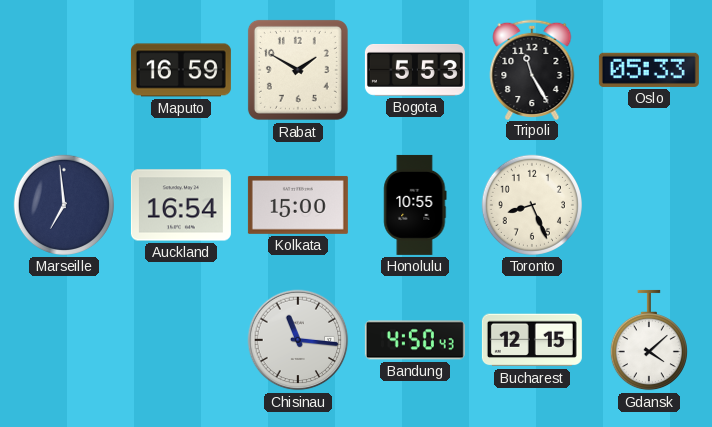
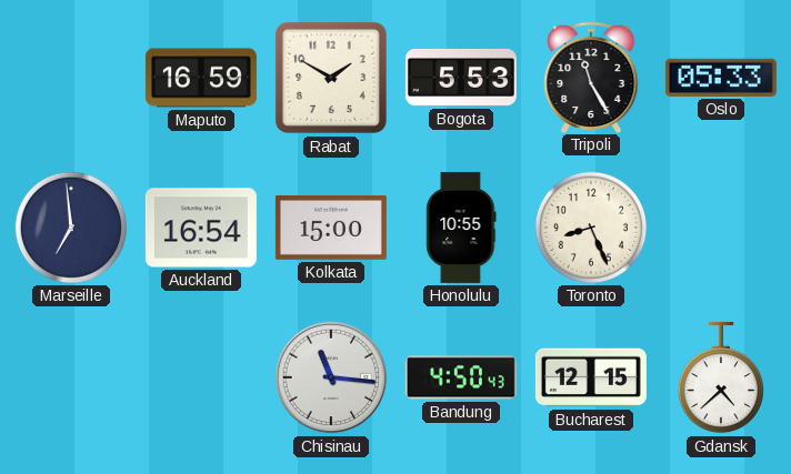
Gdansk: 4:08 -> 4:38 (721, 377)
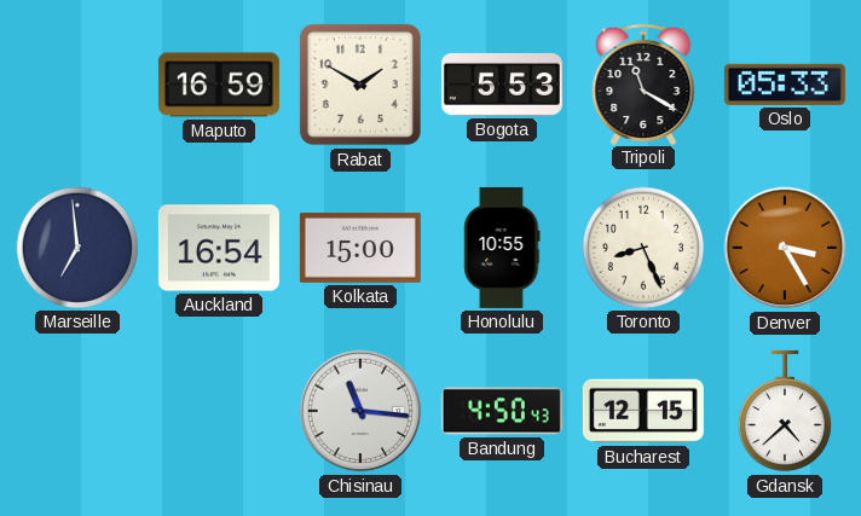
Tripoli: 11:25 -> 11:20 (643, 83)
Denver: none -> 3:25 (785, 248)
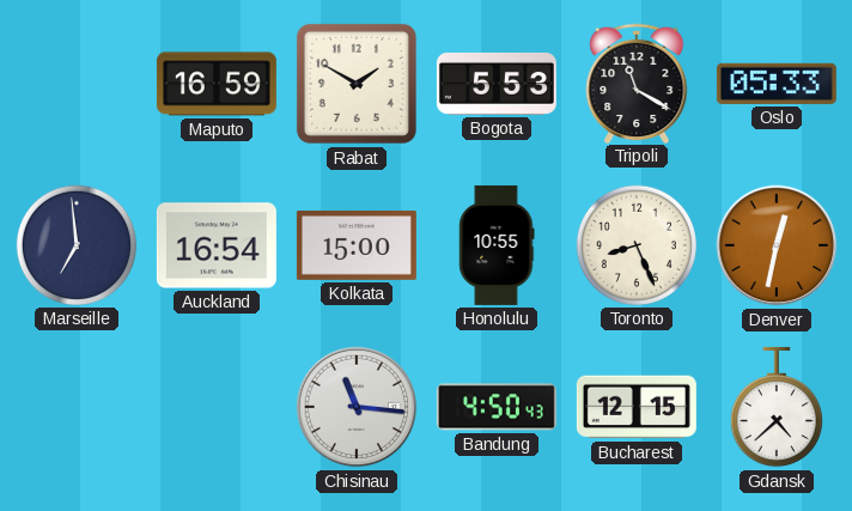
Denver: 3:25 -> 12:32 (777, 245)
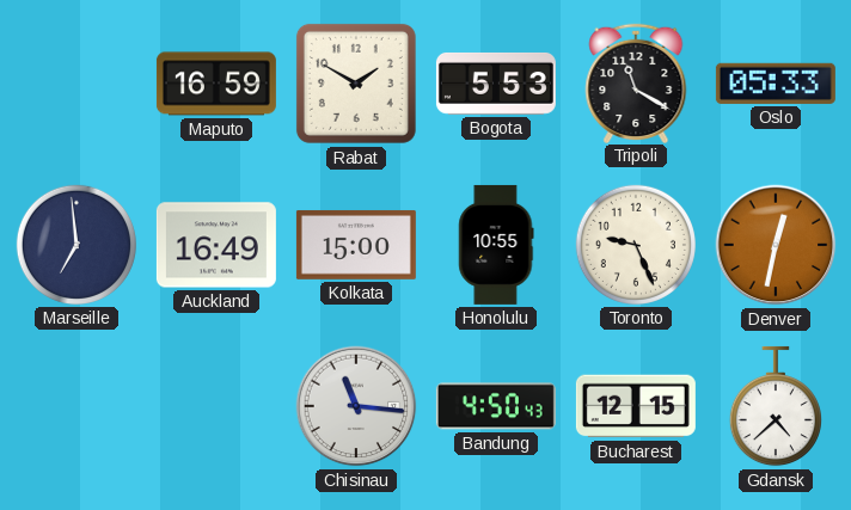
Auckland: 16:54 -> 16:49 (216, 245)
Toronto: 8:26 -> 9:26 (636, 245)
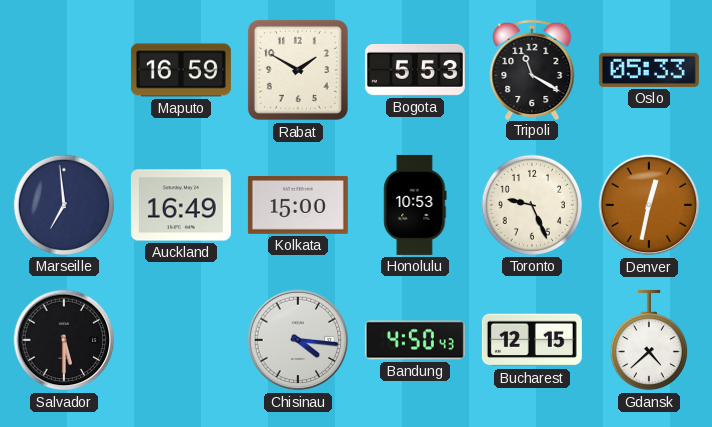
Honolulu: 10:55 -> 10:53 (415, 205)
Salvador: none -> 5:30 (64, 340)
Chisinau: 11:16 -> 4:16 (298, 340)
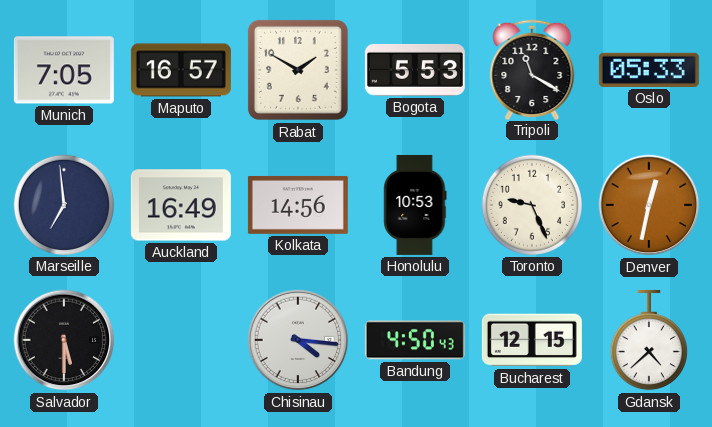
Munich: none -> 7:05 (64, 70)
Maputo: 16:59 -> 16:57 (181, 70)
Kolkata: 15:00 -> 14:56 (298, 205)
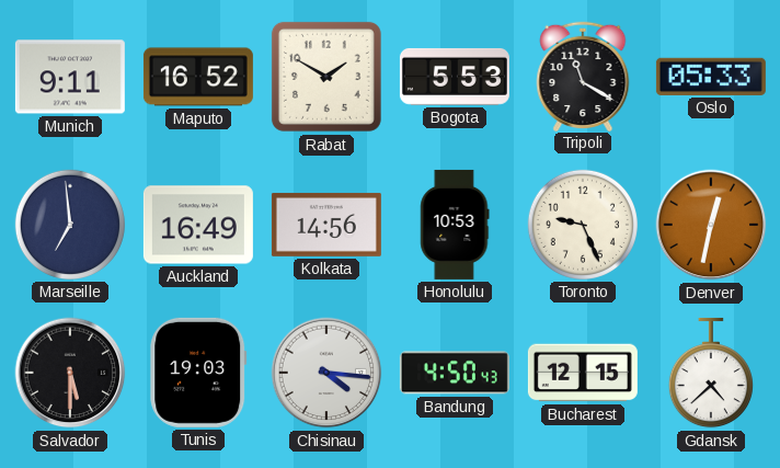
Munich: 7:05 -> 9:11 (70, 77)
Maputo: 16:57 -> 16:52 (198, 77)
Tunis: none -> 19:03 (198, 373)
